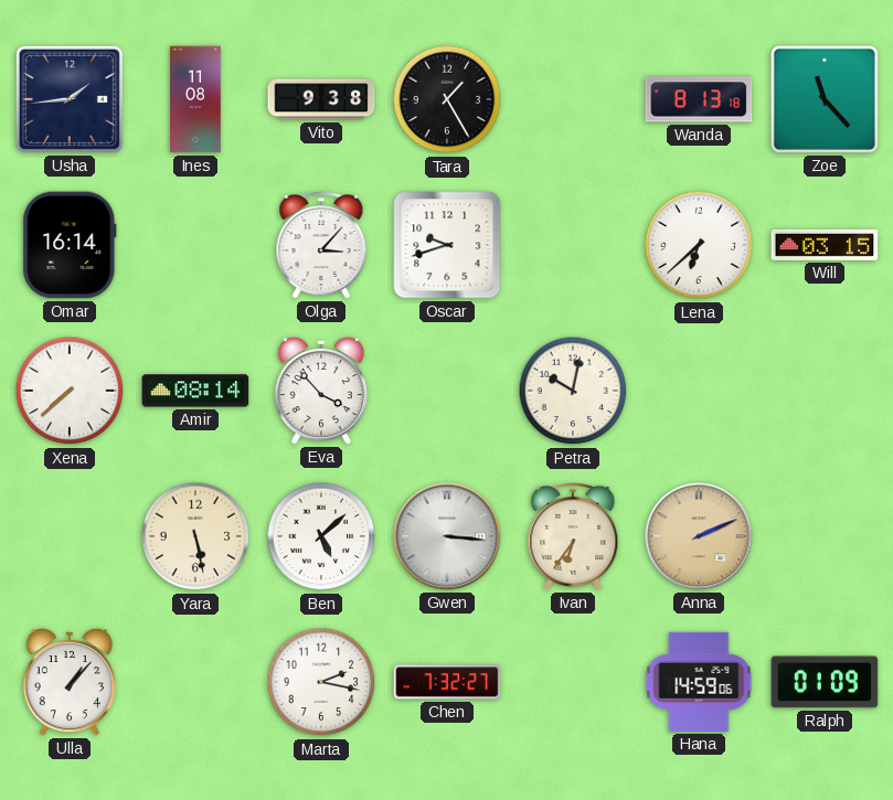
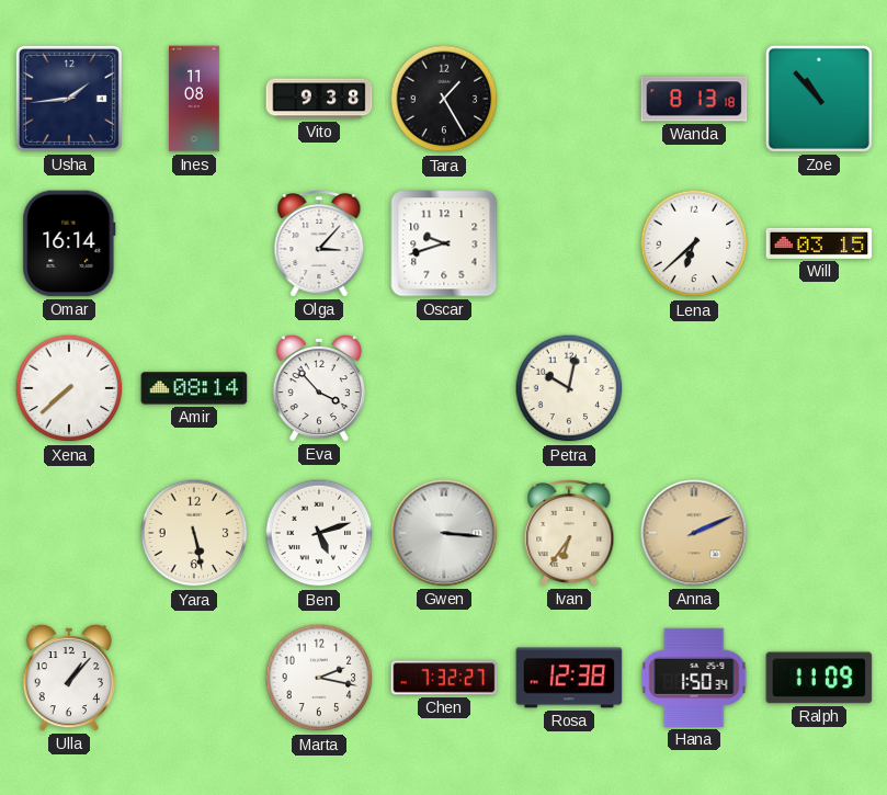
Zoe: 11:23 -> 10:53 (819, 99)
Ben: 5:08 -> 5:12 (319, 533)
Rosa: none -> 12:38 (569, 678)
Hana: 14:59 -> 1:50 (694, 678)
Ralph: 01:09 -> 11:09 (819, 678)
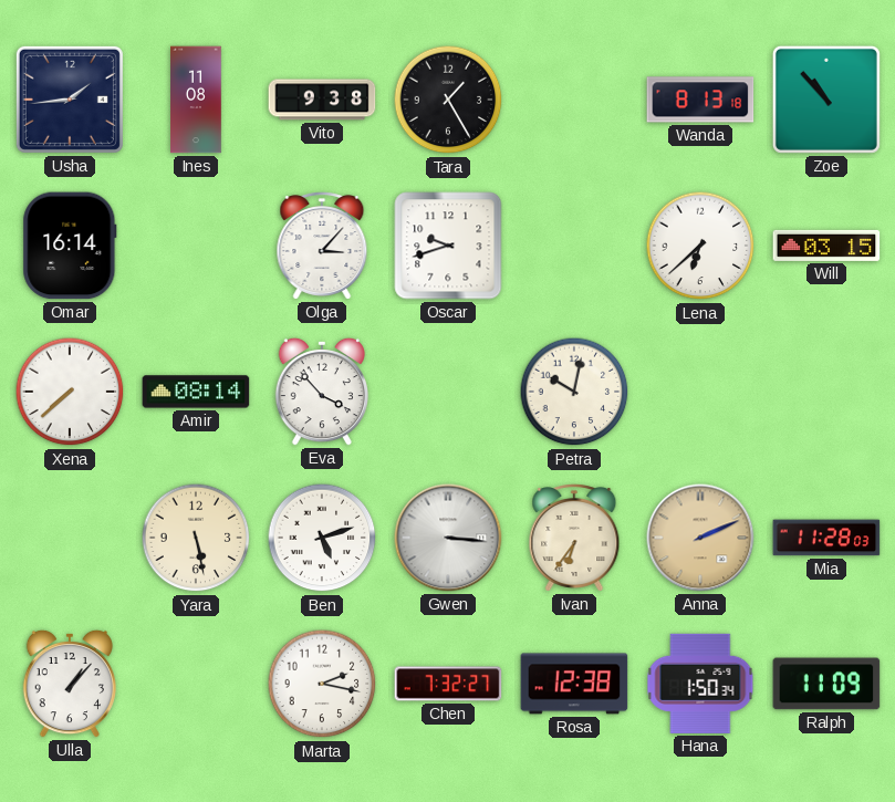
Mia: none -> 11:28 (826, 538)
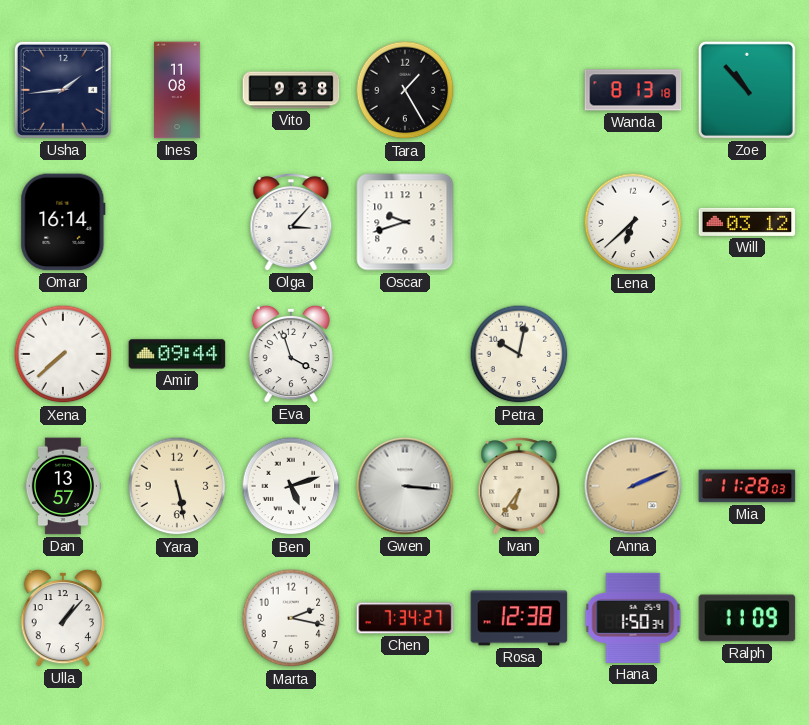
Will: 03:15 -> 03:12 (747, 222)
Amir: 08:14 -> 09:44 (177, 354)
Eva: 3:53 -> 3:57 (290, 354)
Dan: none -> 13:57 (62, 486)
Chen: 7:32 -> 7:34 (405, 618)
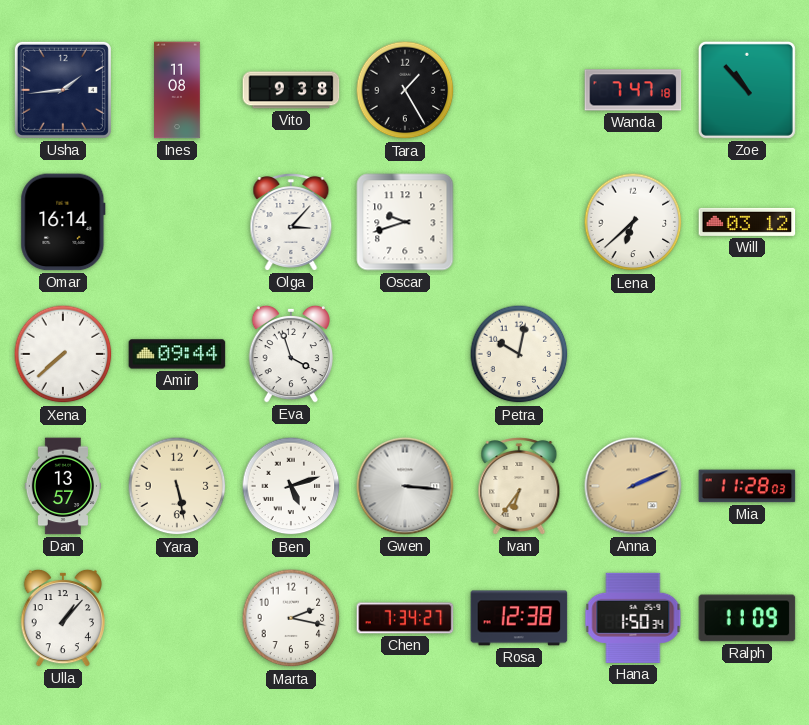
Wanda: 8:13 -> 7:47 (633, 90)
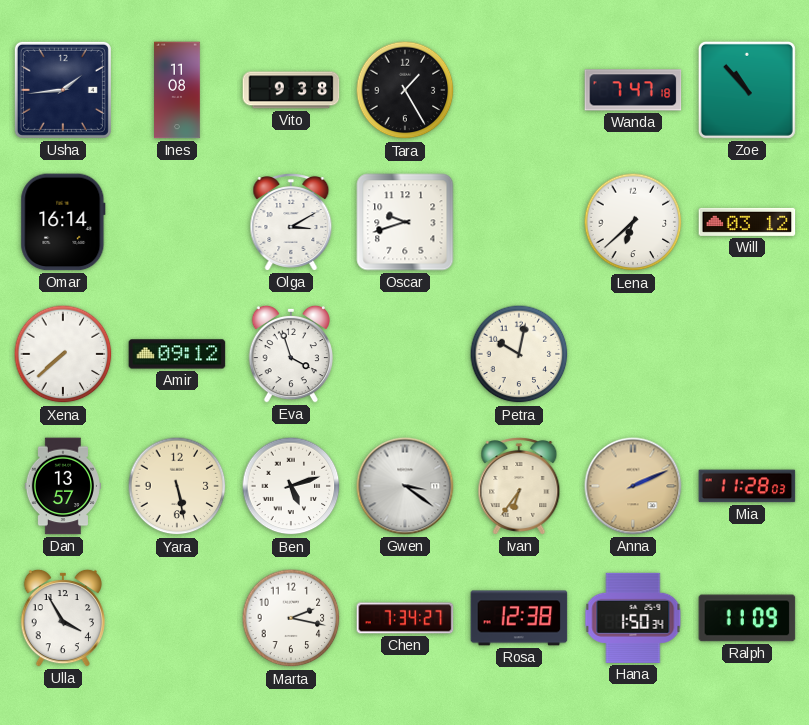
Olga: 3:07 -> 3:10 (291, 222)
Amir: 09:44 -> 09:12 (177, 354)
Gwen: 3:16 -> 3:21 (405, 486)
Ulla: 1:07 -> 3:55 (62, 618)
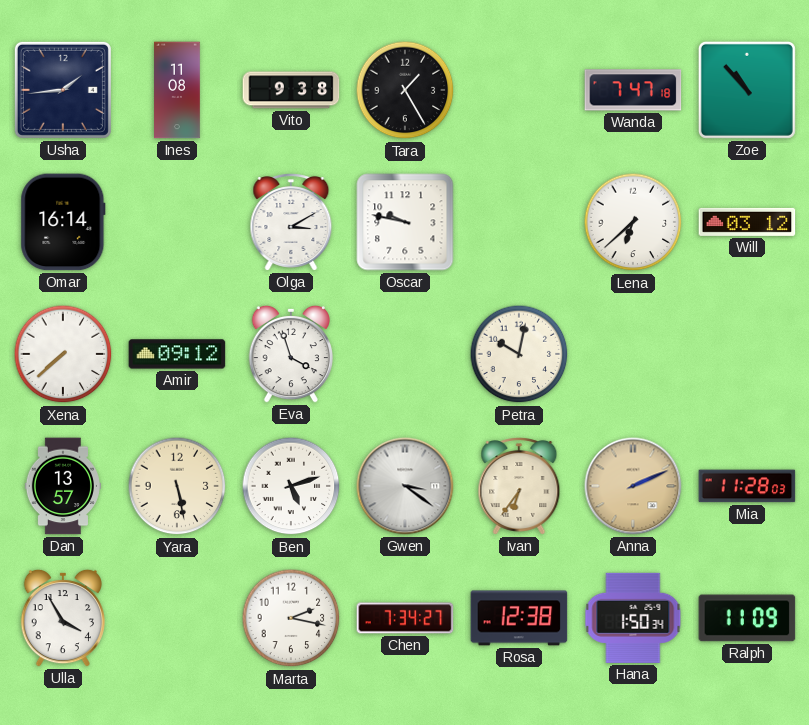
Oscar: 9:42 -> 9:47 (405, 222)
